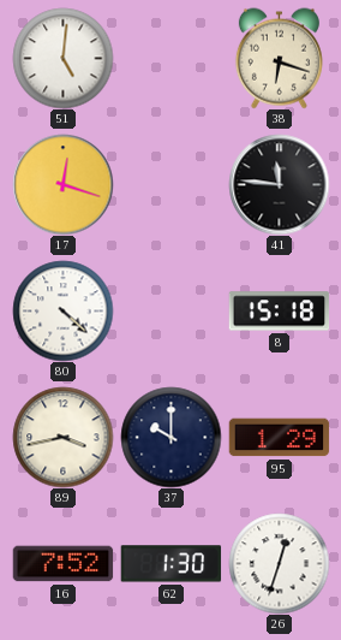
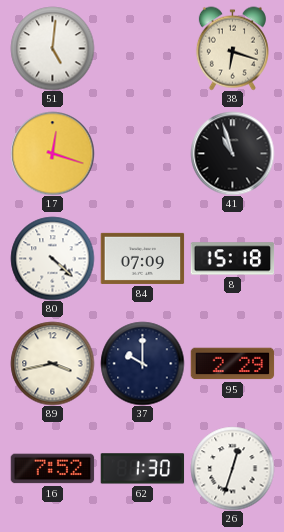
41: 11:46 -> 10:57 (232, 153)
84: none -> 07:09 (142, 258)
95: 1:29 -> 2:29 (232, 364)
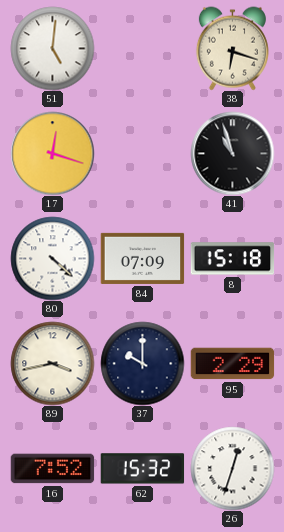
62: 1:30 -> 15:32 (142, 469)
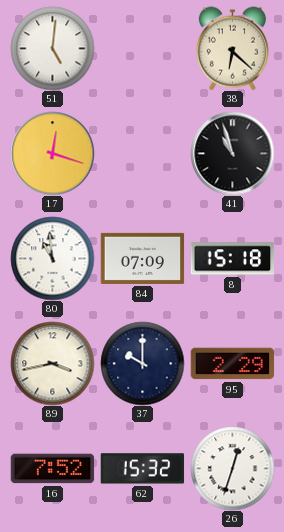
38: 6:18 -> 6:22 (232, 48)
80: 4:22 -> 10:59 (52, 258)
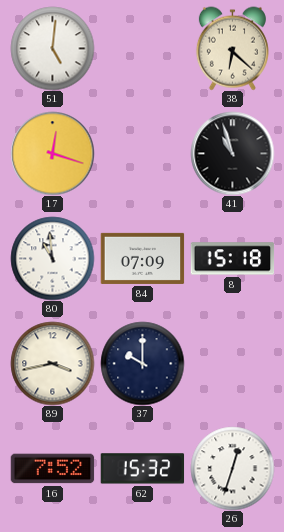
95: 2:29 -> none (232, 364)
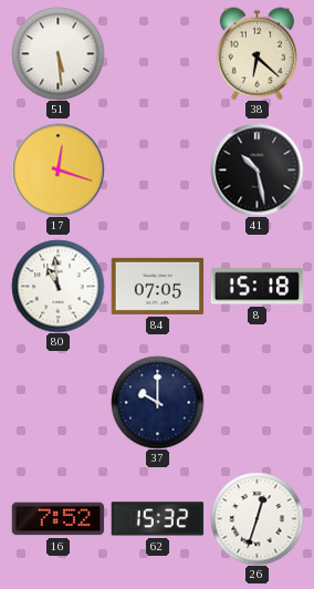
51: 5:01 -> 5:29 (57, 53)
41: 10:57 -> 10:28 (257, 169)
84: 07:09 -> 07:05 (157, 286)
89: 3:43 -> none (52, 363)
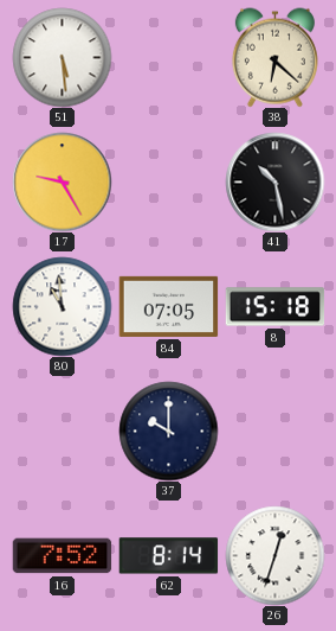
17: 12:18 -> 9:25 (62, 181)
62: 15:32 -> 8:14 (168, 556)
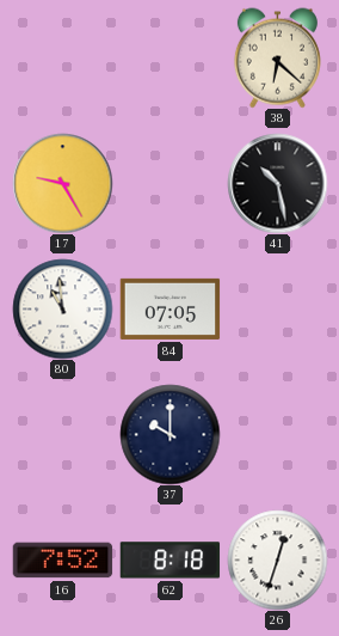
51: 5:29 -> none (62, 57)
8: 15:18 -> none (274, 307)
62: 8:14 -> 8:18 (169, 561)
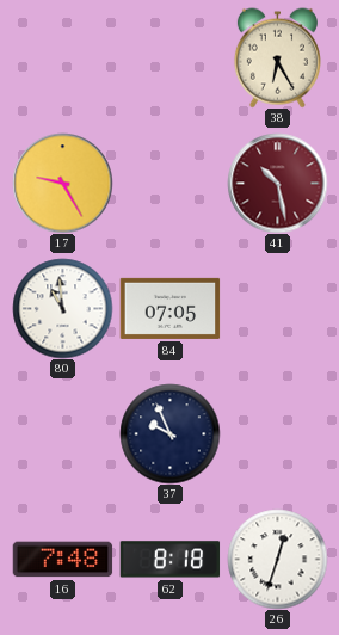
38: 6:22 -> 6:25 (277, 57)
41 dial: black -> burgundy (277, 183)
37: 10:00 -> 9:56 (169, 433)
16: 7:52 -> 7:48 (62, 560)
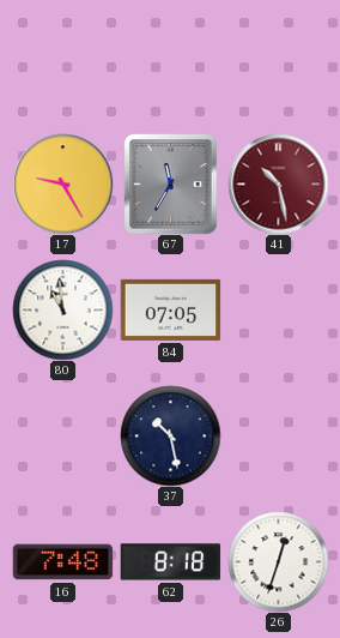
38: 6:25 -> none (277, 57)
67: none -> 11:35 (171, 183)
37: 9:56 -> 10:28 (170, 435)
